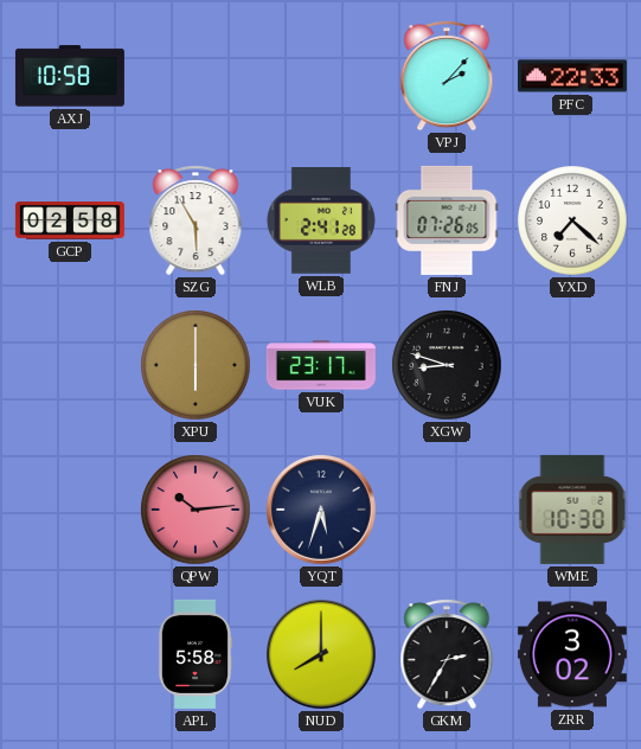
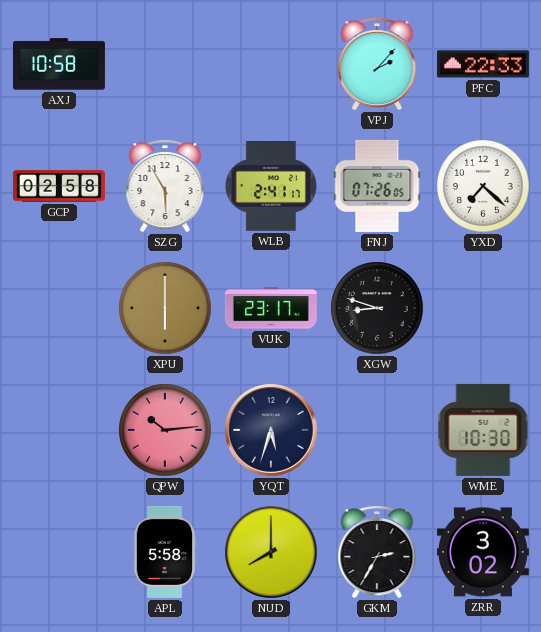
WLB: 2:41:28 -> 2:41:17 (271, 187)
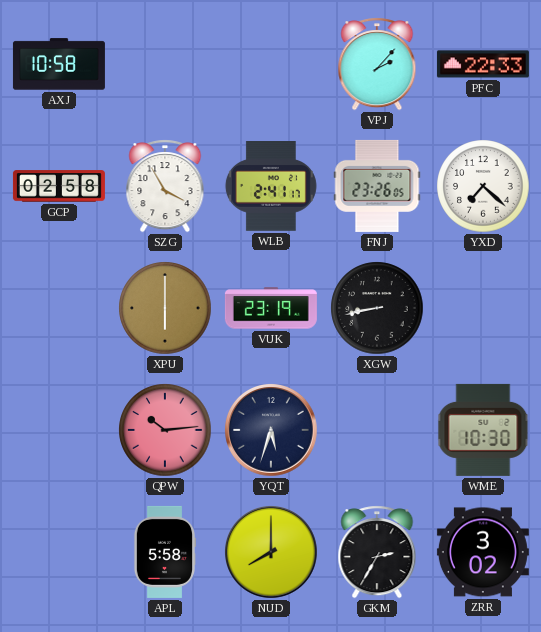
SZG: 5:55 -> 3:55 (165, 186)
FNJ: 07:26 -> 23:26 (377, 186)
VUK: 23:17 -> 23:19 (271, 308)
XGW: 8:48 -> 8:43 (377, 308)
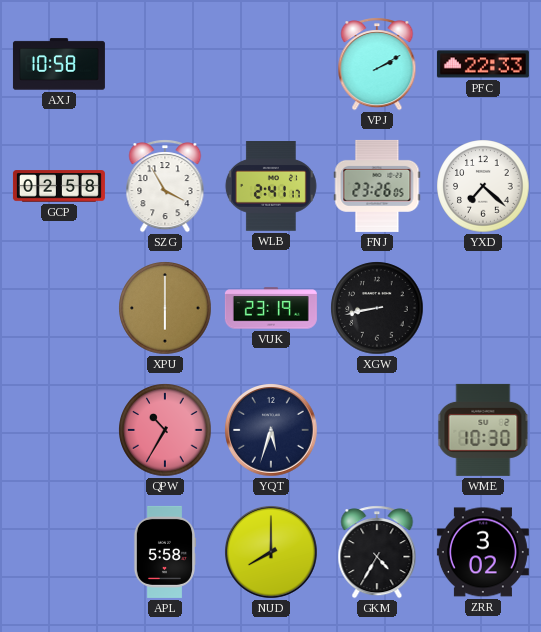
VPJ: 2:07 -> 2:10 (377, 64)
QPW: 10:14 -> 10:35 (165, 430)
GKM: 2:35 -> 4:35 (377, 552)
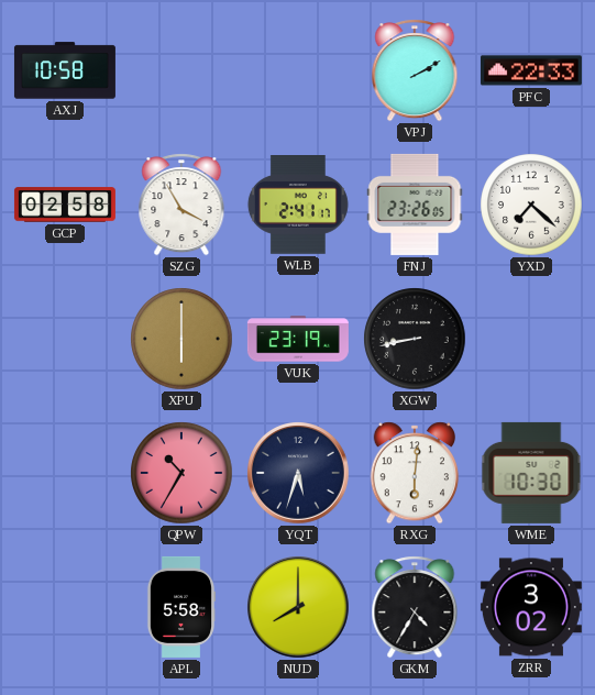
RXG: none -> 6:01 (415, 473)
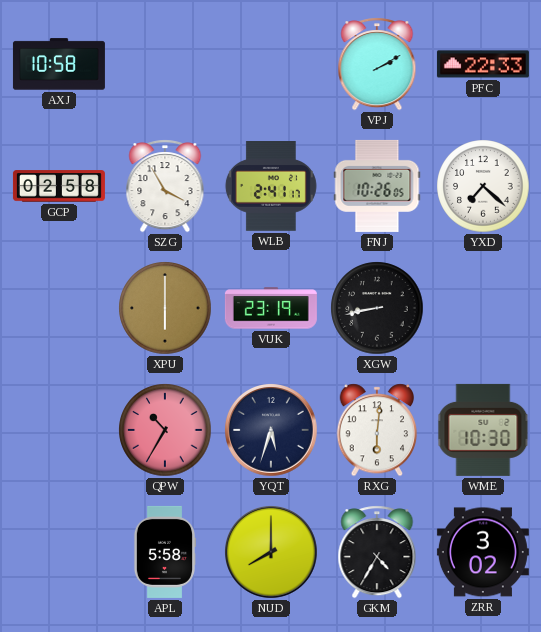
FNJ: 23:26 -> 10:26 (377, 186)
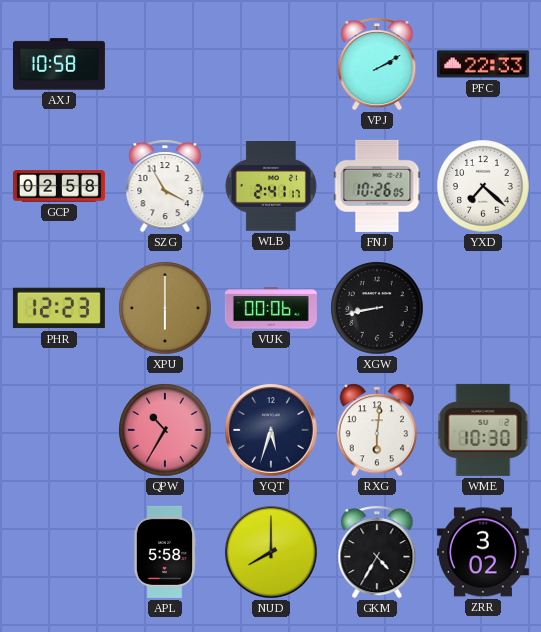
PHR: none -> 12:23 (59, 308)
VUK: 23:19 -> 00:06 (271, 308)
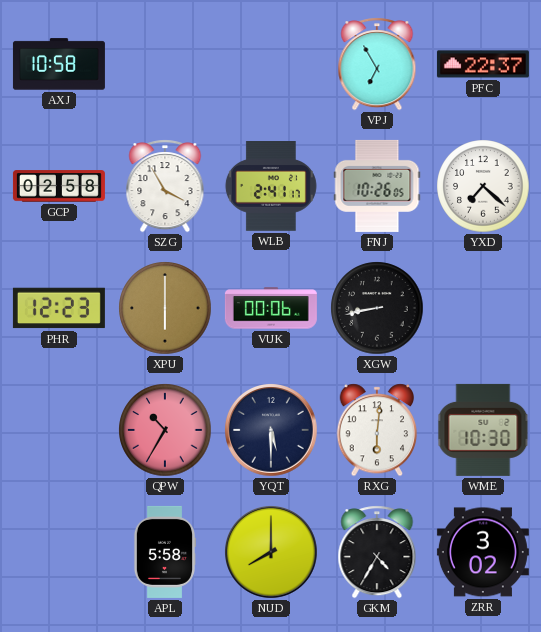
VPJ: 2:10 -> 6:55 (377, 64)
PFC: 22:33 -> 22:37 (483, 64)
YQT: 5:33 -> 5:30 (271, 430)
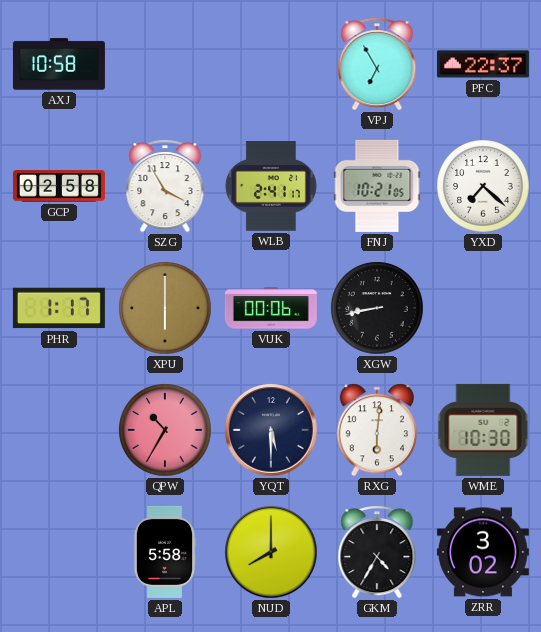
FNJ: 10:26 -> 10:21 (377, 186)
PHR: 12:23 -> 1:17 (59, 308)
